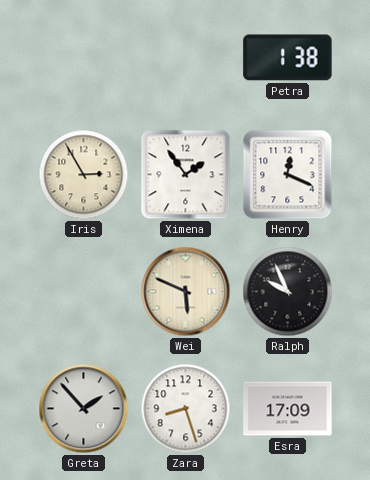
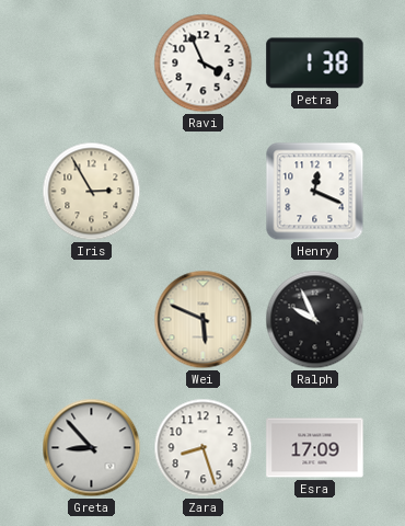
Ravi: none -> 3:56 (204, 64)
Ximena: 1:54 -> none (186, 175)
Greta: 1:53 -> 8:53 (92, 448)
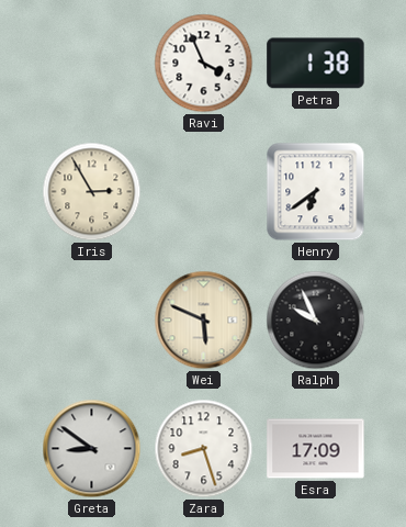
Henry: 12:19 -> 6:39 (316, 192)
Greta: 8:53 -> 8:51 (92, 449)
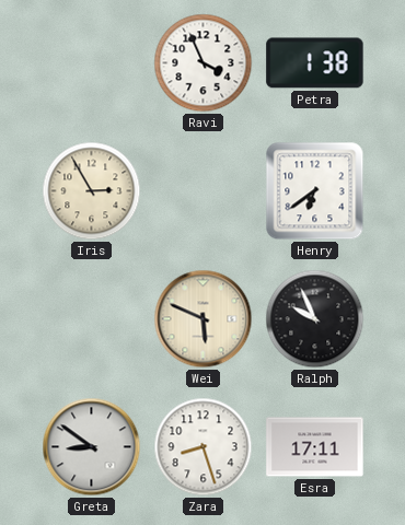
Esra: 17:09 -> 17:11 (315, 447)
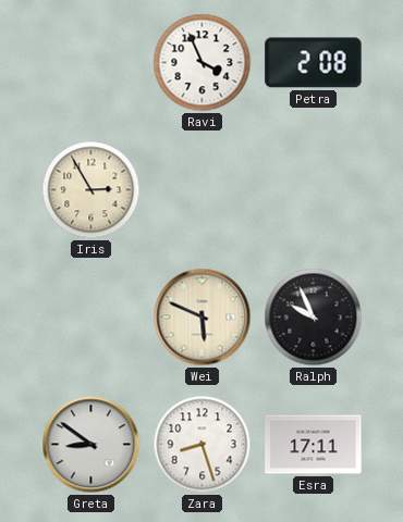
Petra: 1:38 -> 2:08 (314, 63)
Henry: 6:39 -> none (315, 191)
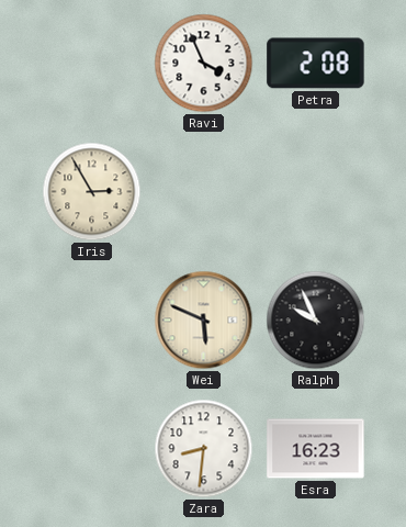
Greta: 8:51 -> none (91, 445)
Zara: 8:27 -> 8:31 (204, 449)
Esra: 17:11 -> 16:23 (316, 449)
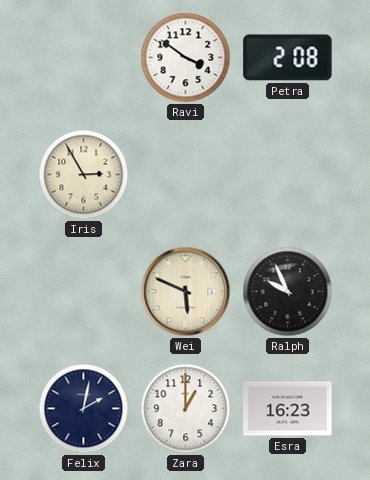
Ravi: 3:56 -> 3:51 (186, 58)
Felix: none -> 2:02 (84, 409)
Zara: 8:31 -> 1:00 (186, 409)
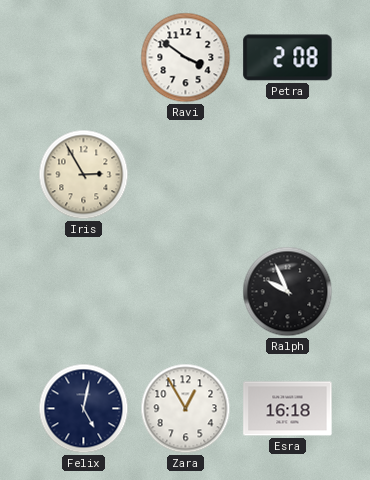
Wei: 5:49 -> none (186, 292)
Felix: 2:02 -> 5:02 (84, 409)
Zara: 1:00 -> 12:55 (186, 409)
Esra: 16:23 -> 16:18 (288, 409)
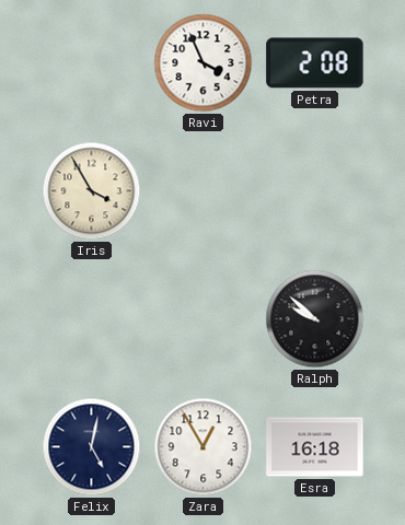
Ravi: 3:51 -> 3:56 (204, 63)
Iris: 2:55 -> 3:55 (92, 191)
Ralph: 9:56 -> 9:52 (315, 319)
